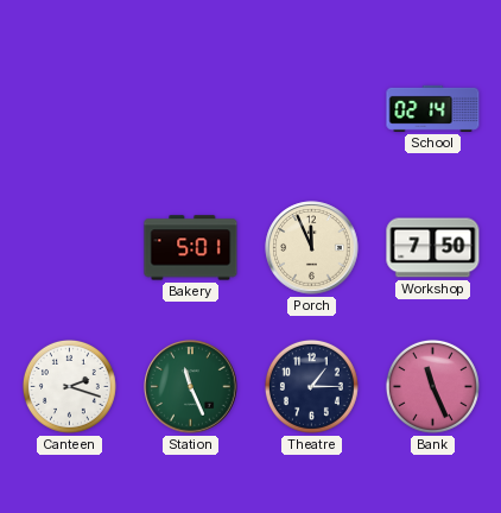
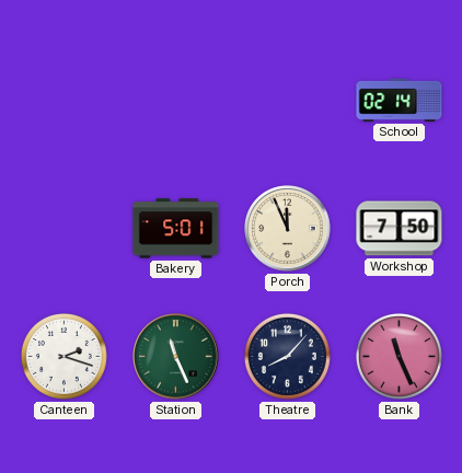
Theatre: 1:15 -> 8:07 (287, 356)
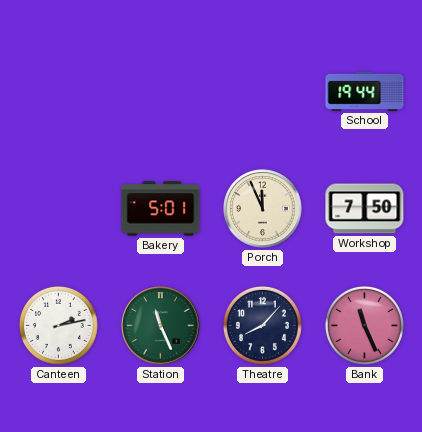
School: 02:14 -> 19:44 (365, 91)
Canteen: 2:18 -> 2:13 (58, 325)
